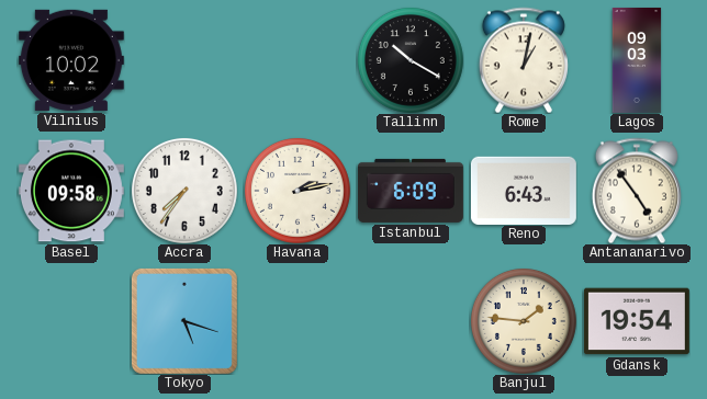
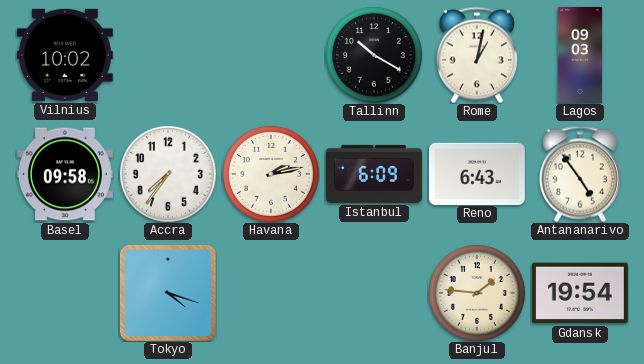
Tokyo: 5:18 -> 4:18 (168, 293)
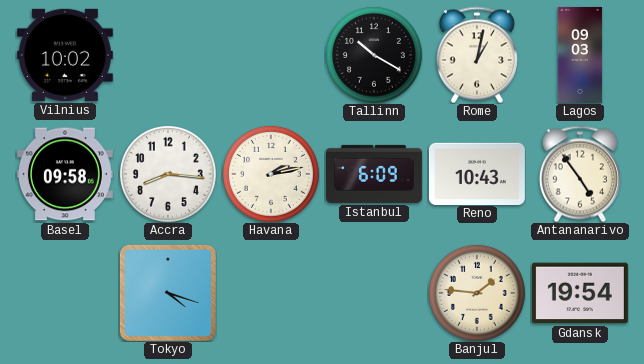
Accra: 7:36 -> 8:16 (168, 174)
Reno: 6:43 -> 10:43 (477, 173)
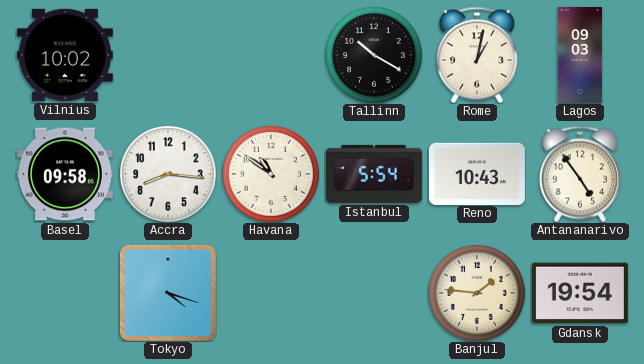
Havana: 2:13 -> 10:51 (271, 174)
Istanbul: 6:09 -> 5:54 (374, 174)
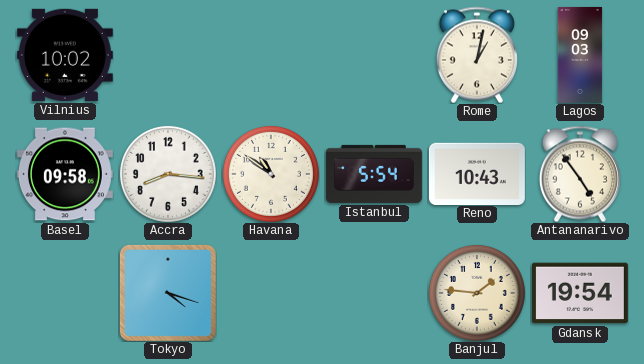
Tallinn: 10:20 -> none (374, 55)
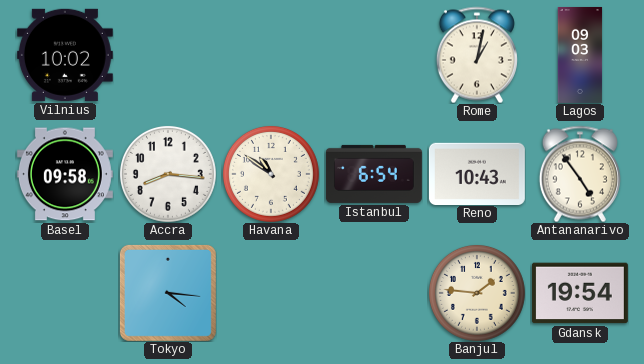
Istanbul: 5:54 -> 6:54 (374, 174)
Tokyo: 4:18 -> 4:16 (168, 293)
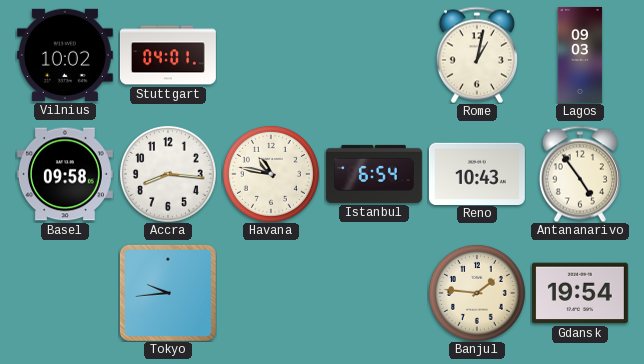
Stuttgart: none -> 04:01 (168, 55)
Havana: 10:51 -> 10:47 (271, 174)
Tokyo: 4:16 -> 9:44 (168, 293)
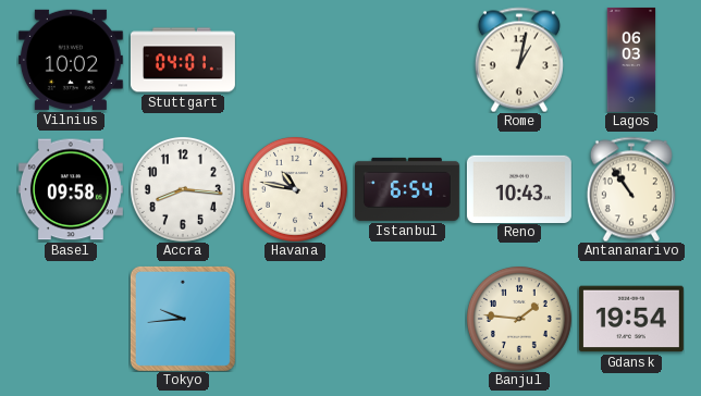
Lagos: 09:03 -> 06:03 (631, 60)
Antananarivo: 4:54 -> 10:54 (631, 189)
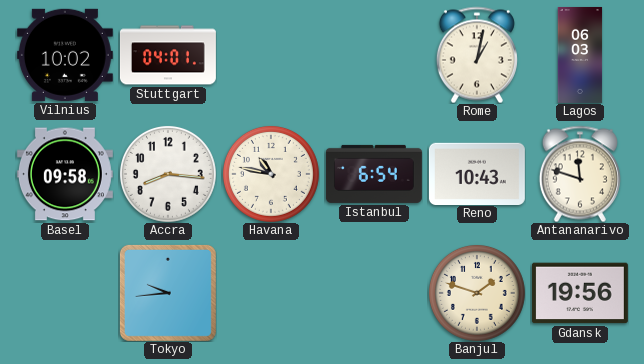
Antananarivo: 10:54 -> 11:48 (580, 174)
Banjul: 1:46 -> 1:48 (477, 293)
Gdansk: 19:54 -> 19:56 (580, 293)
